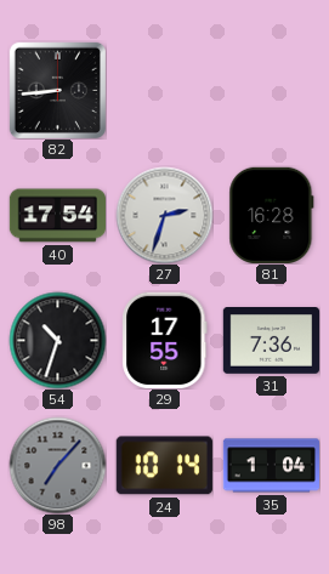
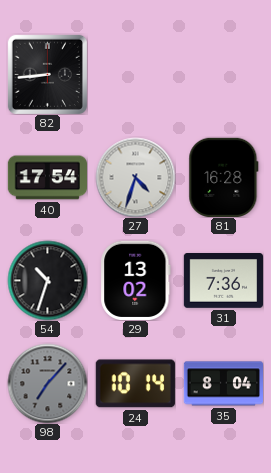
27: 2:33 -> 4:33 (135, 177)
29: 17:55 -> 13:02 (136, 280)
35: 1:04 -> 8:04 (223, 384)
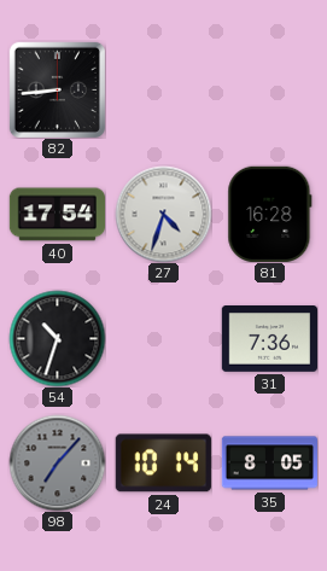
29: 13:02 -> none (136, 280)
35: 8:04 -> 8:05 (269, 464)
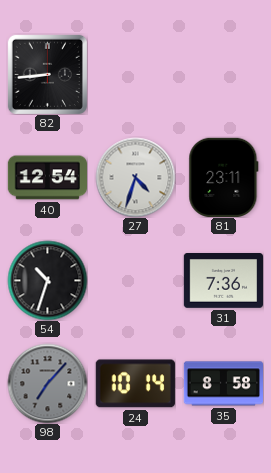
40: 17:54 -> 12:54 (47, 178)
81: 16:28 -> 23:11 (224, 177)
35: 8:05 -> 8:58 (223, 384)
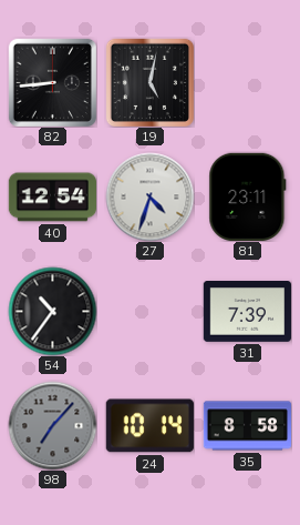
19: none -> 5:02 (149, 82)
54: 10:33 -> 10:36 (52, 311)
31: 7:36 -> 7:39 (247, 312)
